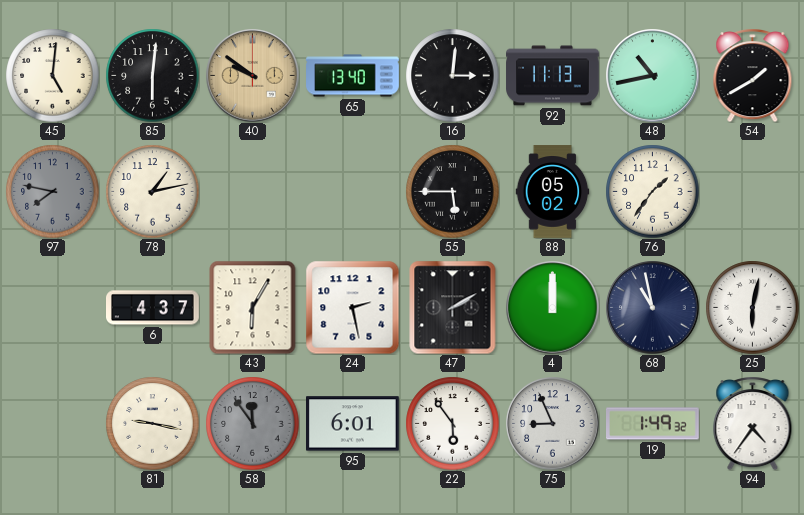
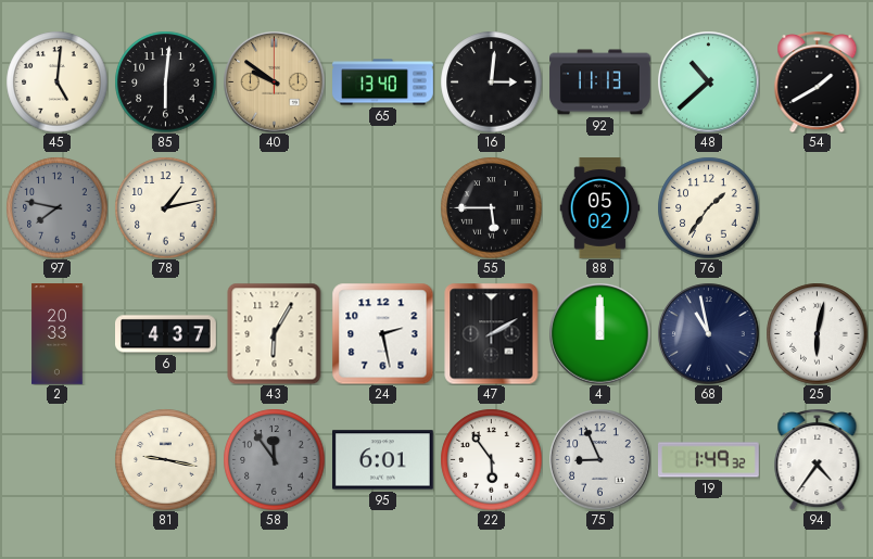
48: 10:43 -> 10:38 (708, 81)
2: none -> 20:33 (58, 334)
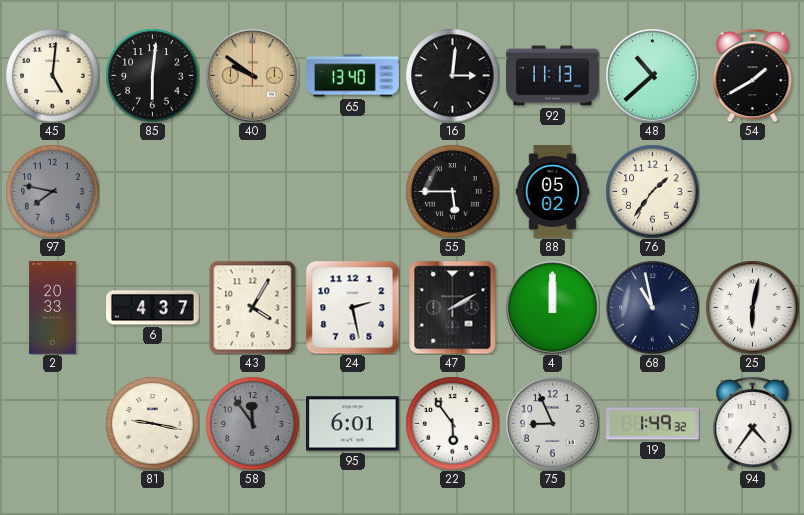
78: 1:13 -> none (165, 207)
43: 6:05 -> 4:05 (253, 307)
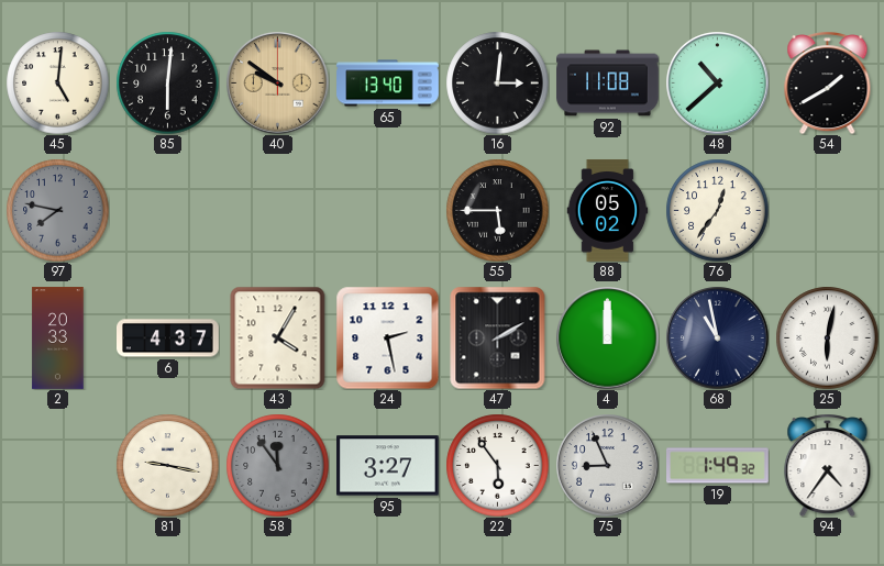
92: 11:13 -> 11:08 (608, 84)
76: 1:36 -> 12:36 (717, 210)
95: 6:01 -> 3:27 (388, 466)
